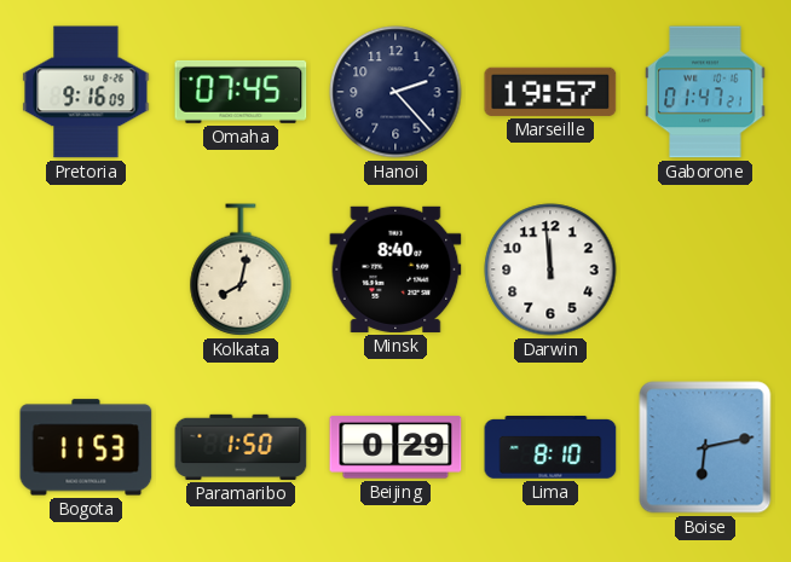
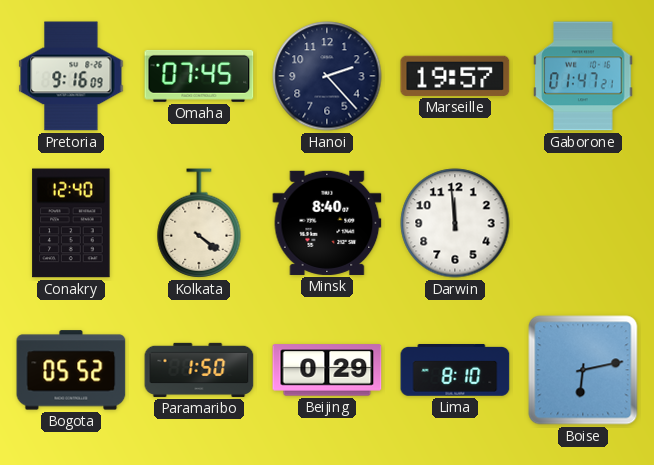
Conakry: none -> 12:40 (71, 223)
Kolkata: 8:02 -> 4:21 (199, 223)
Bogota: 11:53 -> 05:52 (71, 370)
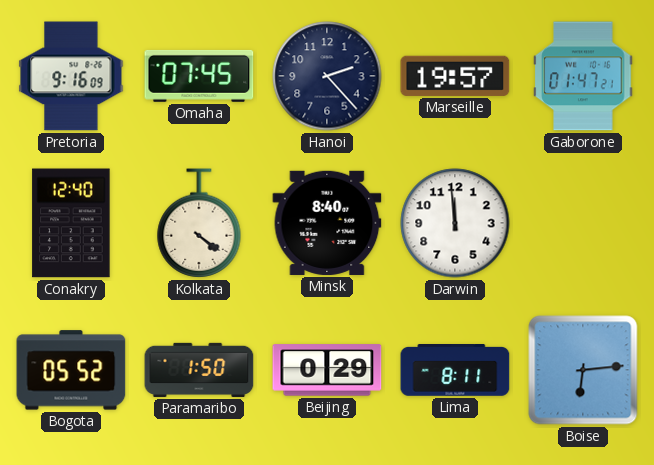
Lima: 8:10 -> 8:11 (455, 371)
Boise: 6:13 -> 6:14 (583, 370)
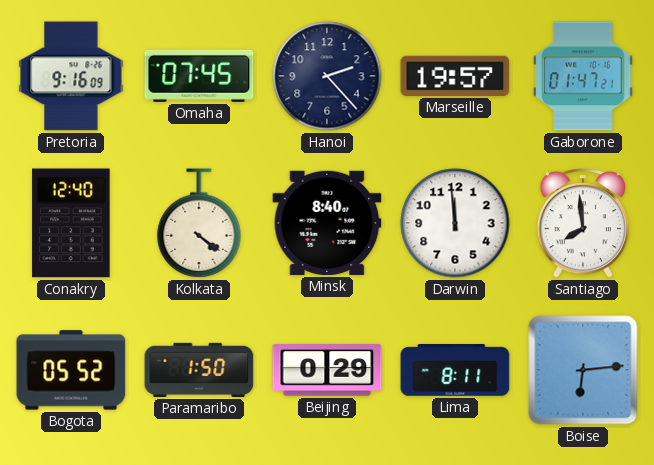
Santiago: none -> 7:59 (582, 223)
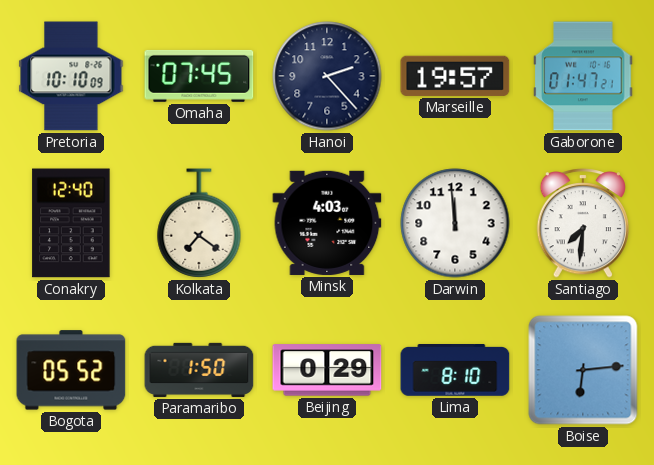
Pretoria: 9:16 -> 10:10 (71, 76)
Kolkata: 4:21 -> 7:21 (199, 223)
Minsk: 8:40 -> 4:03 (327, 223)
Santiago: 7:59 -> 7:31 (582, 223)
Lima: 8:11 -> 8:10 (455, 371)
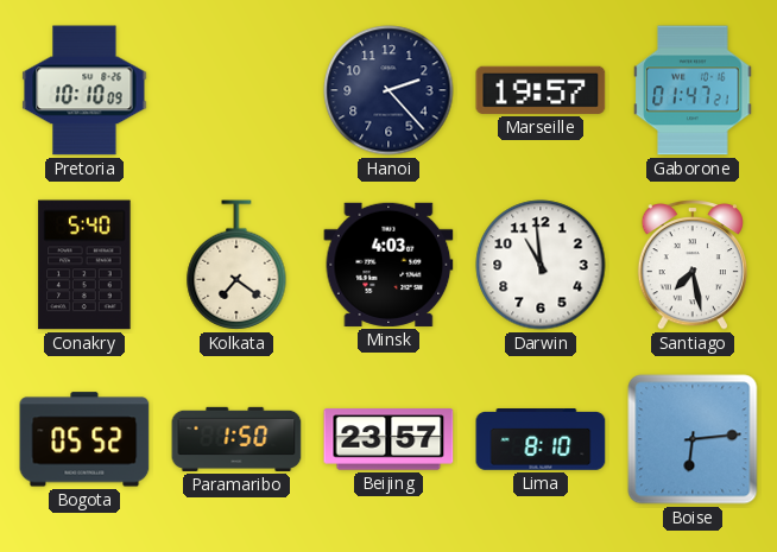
Omaha: 07:45 -> none (199, 76)
Conakry: 12:40 -> 5:40 (84, 265)
Darwin: 11:59 -> 10:59 (541, 265)
Santiago: 7:31 -> 7:28 (691, 265)
Beijing: 0:29 -> 23:57 (389, 439)
